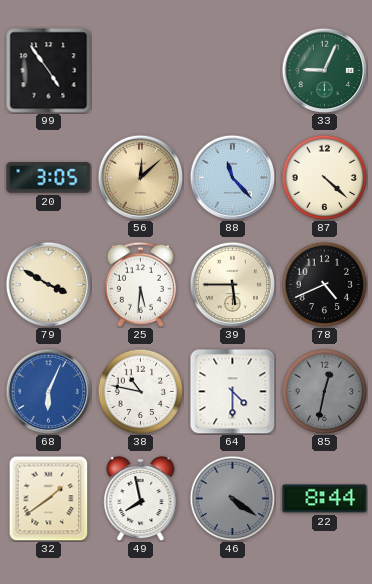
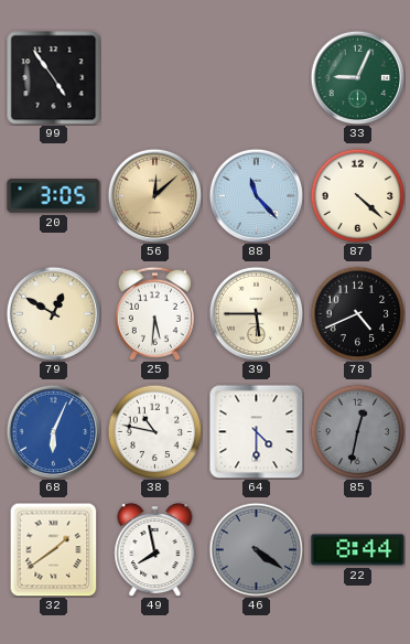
79: 3:50 -> 12:50 (53, 313)
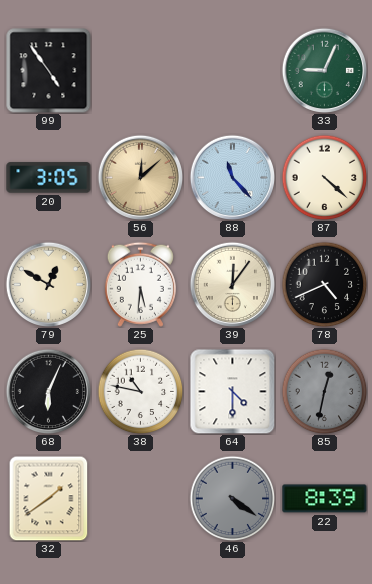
39: 5:45 -> 12:06 (232, 284)
68 dial: blue -> black (48, 391)
49: 7:58 -> none (155, 550)
22: 8:44 -> 8:39 (325, 499)
